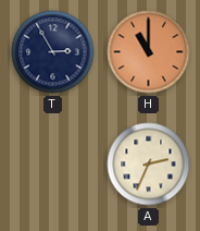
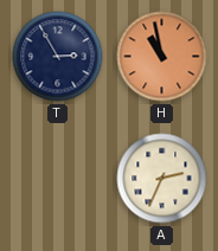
H: 11:00 -> 10:58 (162, 57)
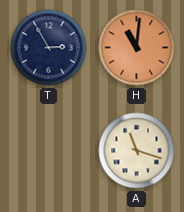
H: 10:58 -> 11:01 (137, 48)
A: 2:34 -> 11:18 (137, 151)
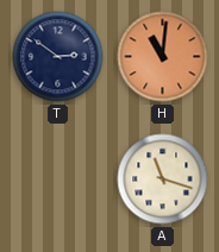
T: 2:55 -> 2:51 (58, 57)
